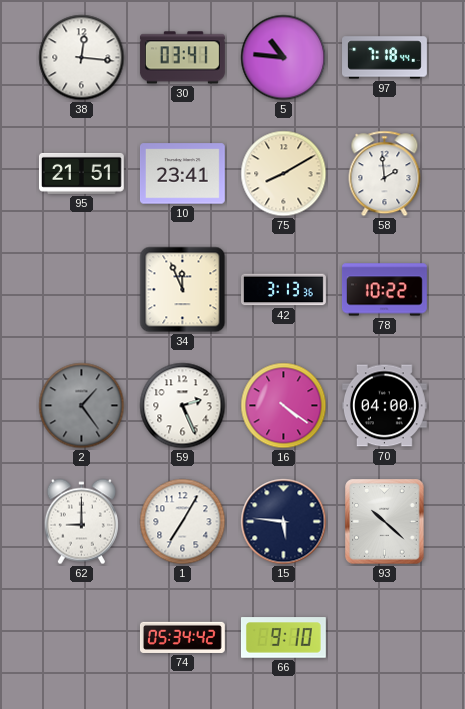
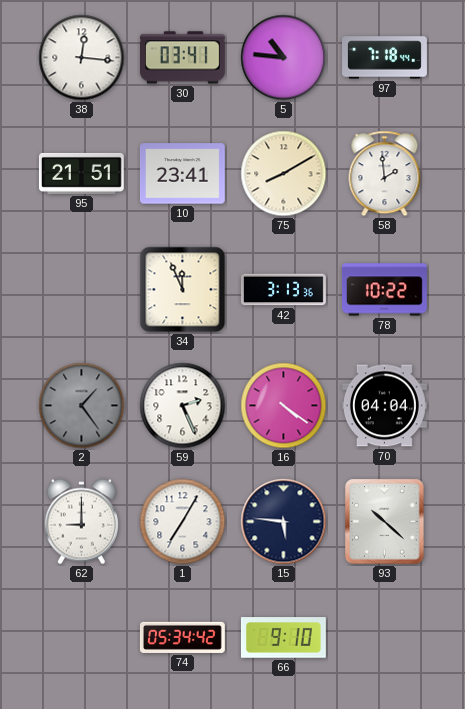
70: 04:00 -> 04:04 (384, 406)
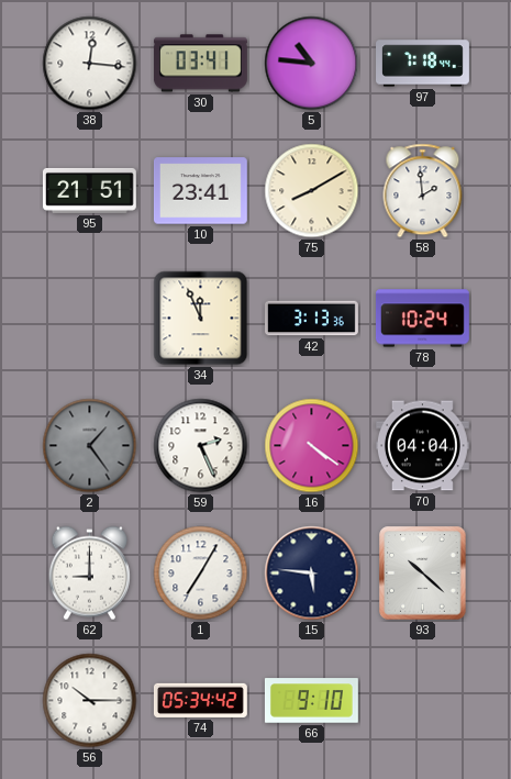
78: 10:22 -> 10:24 (422, 319)
56: none -> 10:15 (90, 701)
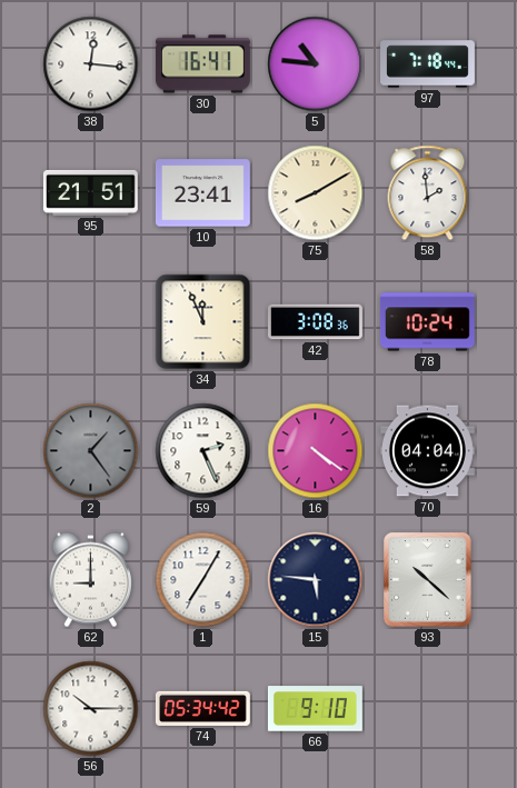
30: 03:41 -> 16:41 (202, 64)
42: 3:13 -> 3:08 (316, 322)
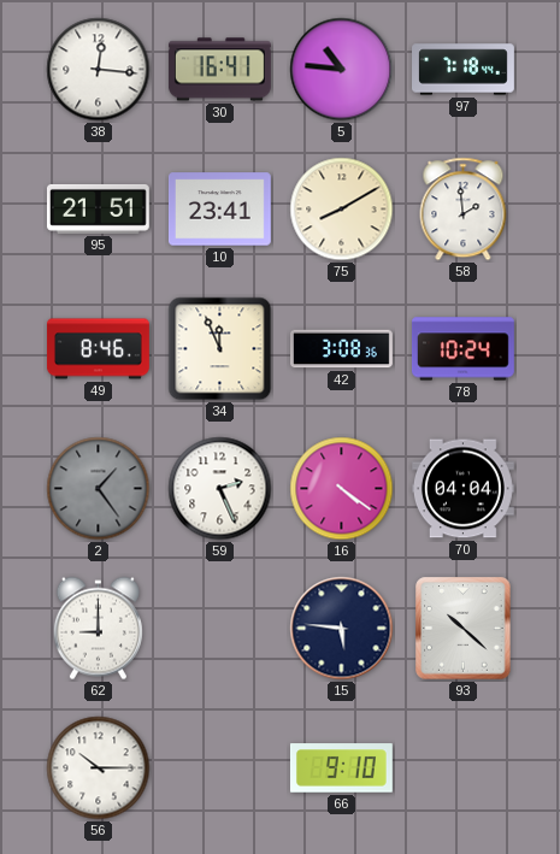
49: none -> 8:46 (98, 349)
1: 7:05 -> none (203, 580)
74: 05:34 -> none (202, 708)
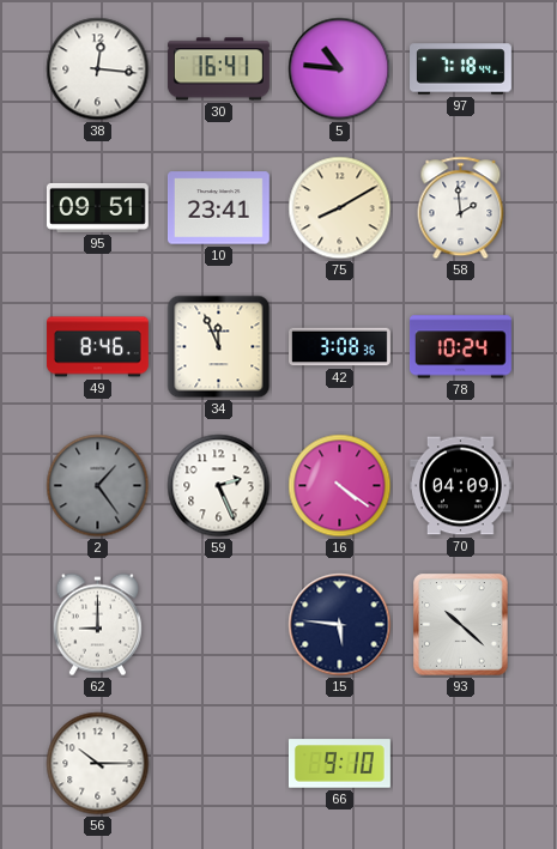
95: 21:51 -> 09:51 (97, 207)
70: 04:04 -> 04:09 (460, 486)
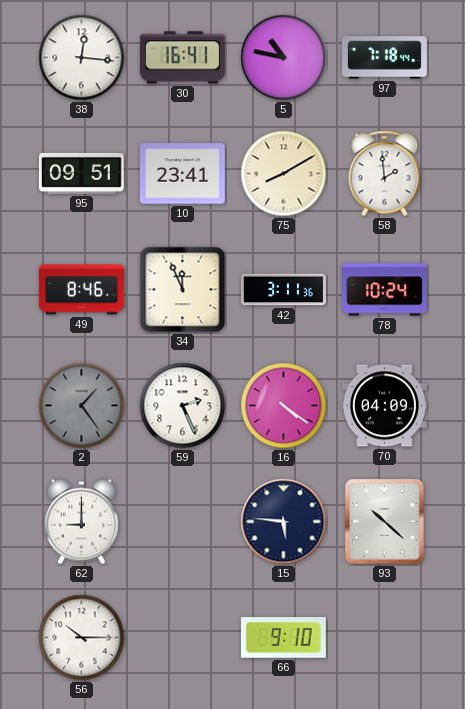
5: 10:46 -> 10:47 (284, 58)
42: 3:08 -> 3:11 (284, 290)
